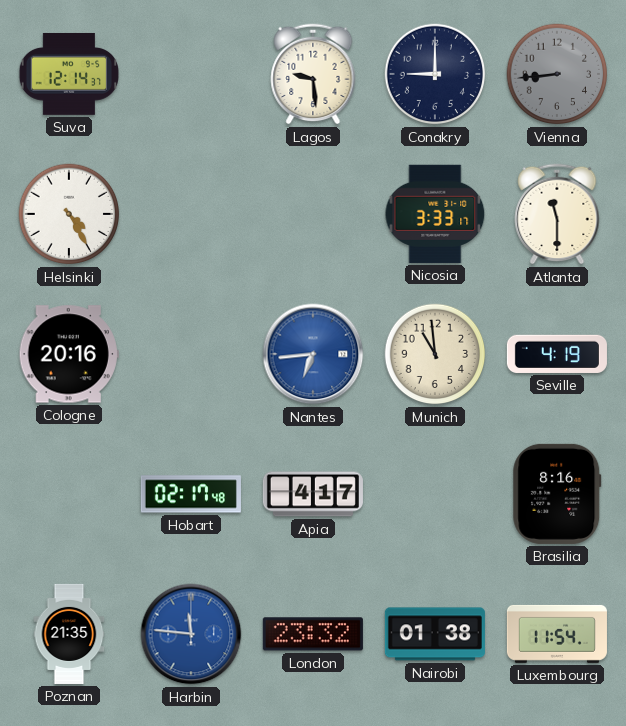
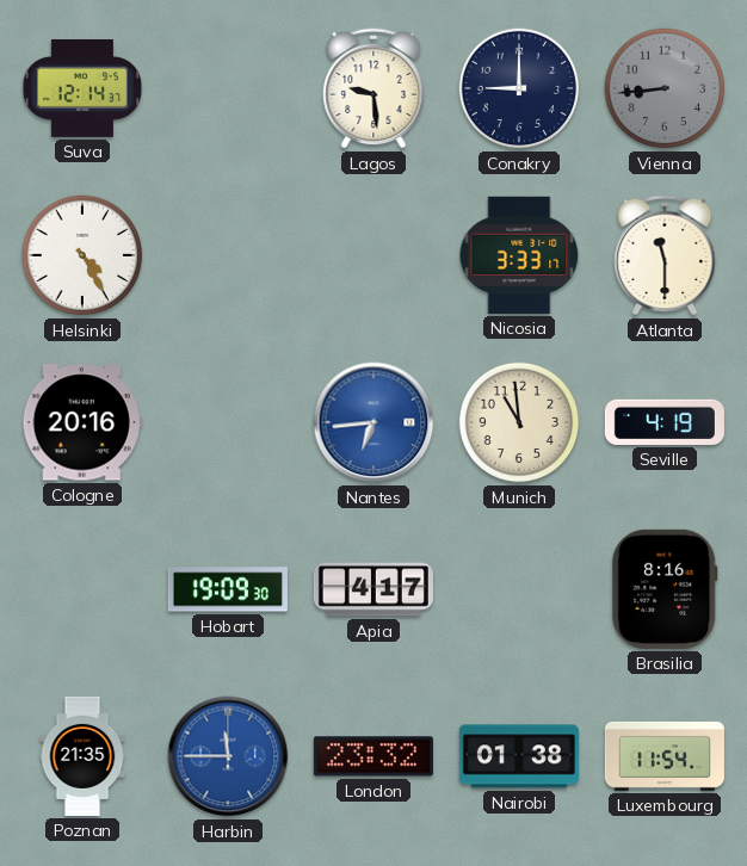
Hobart: 02:17 -> 19:09 (228, 589)
Harbin: 11:46 -> 11:45 (228, 756)
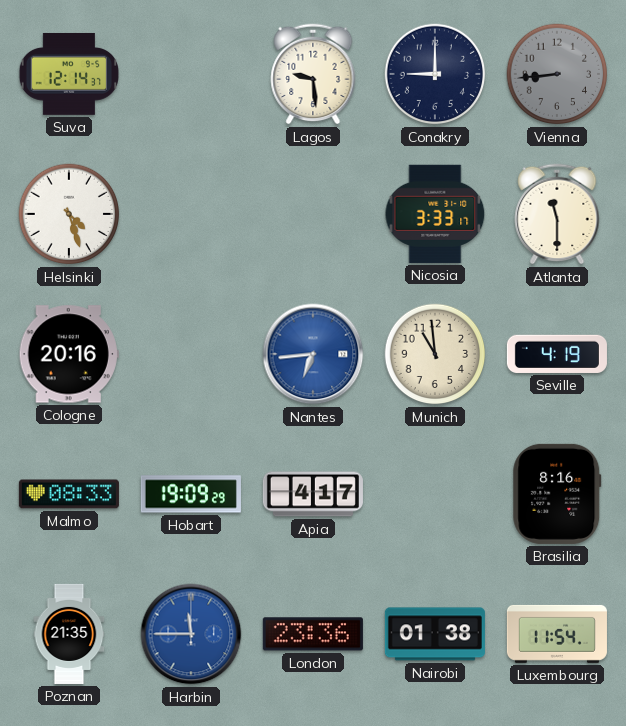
Helsinki: 4:25 -> 4:27 (69, 214)
Malmo: none -> 08:33 (69, 494)
Hobart: 19:09:30 -> 19:09:29 (191, 494)
London: 23:32 -> 23:36 (313, 634)
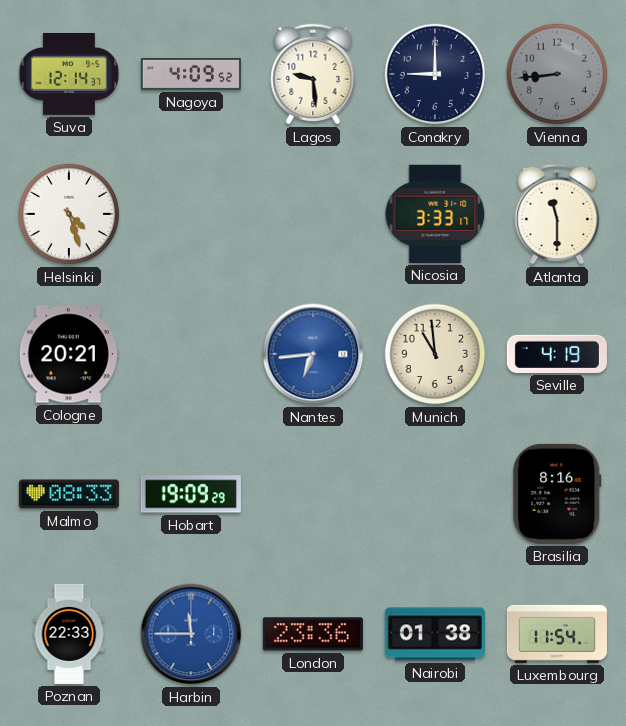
Nagoya: none -> 4:09 (191, 74)
Cologne: 20:16 -> 20:21 (69, 354)
Apia: 4:17 -> none (313, 494)
Poznan: 21:35 -> 22:33 (69, 634)
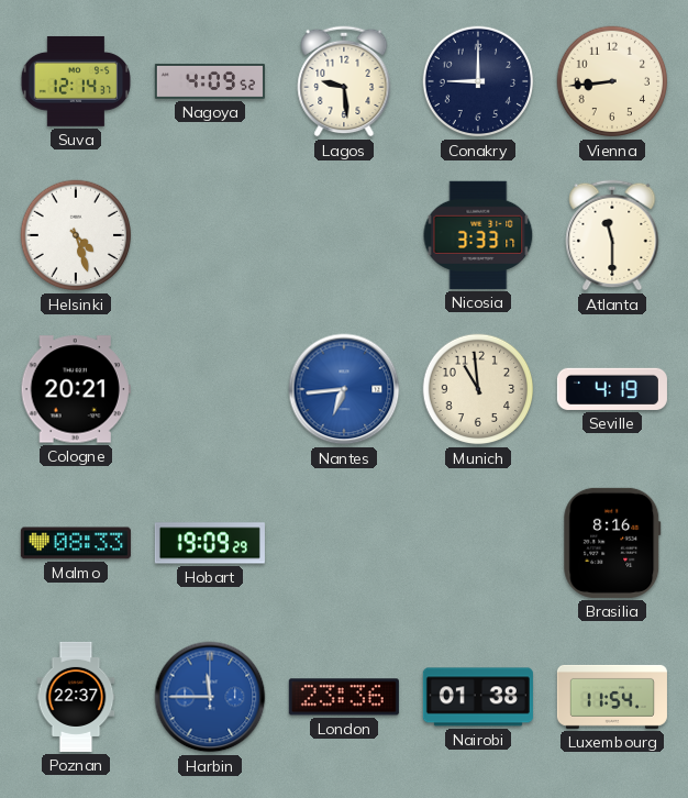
Vienna dial: grey -> cream (612, 81)
Poznan: 22:33 -> 22:37 (76, 697)
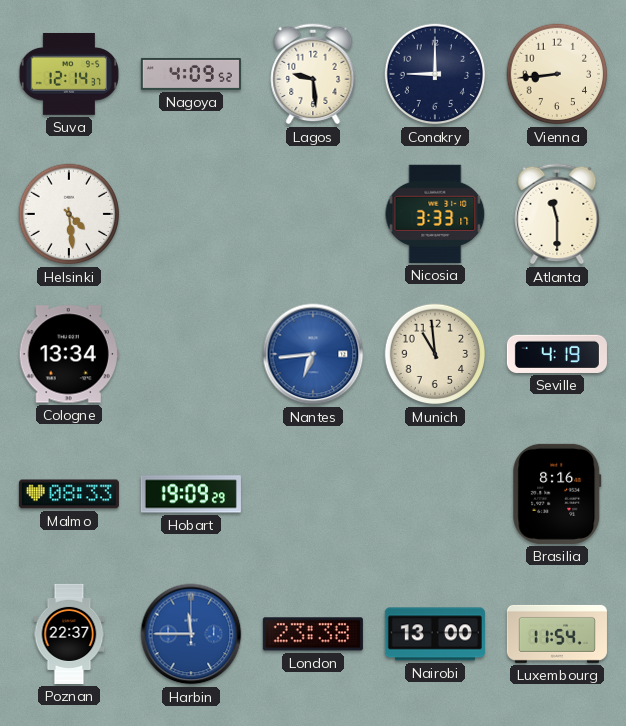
Helsinki: 4:27 -> 4:29 (69, 214)
Cologne: 20:21 -> 13:34 (69, 354)
London: 23:36 -> 23:38 (313, 634)
Nairobi: 01:38 -> 13:00 (435, 634)
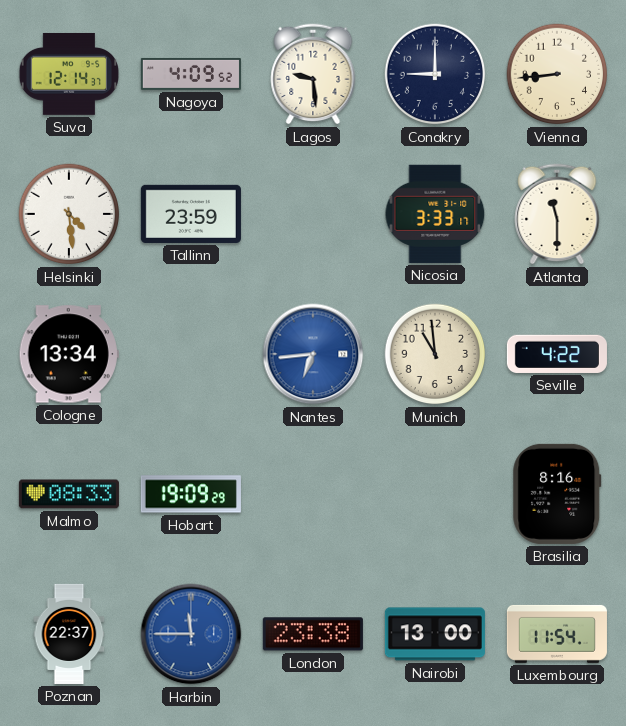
Tallinn: none -> 23:59 (191, 214)
Seville: 4:19 -> 4:22 (557, 354)
